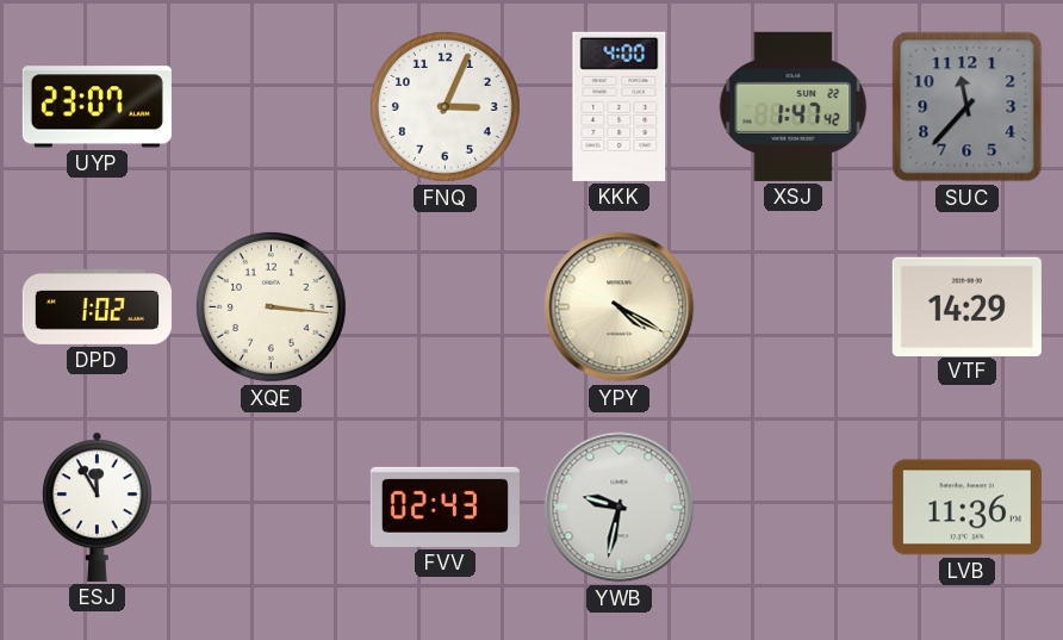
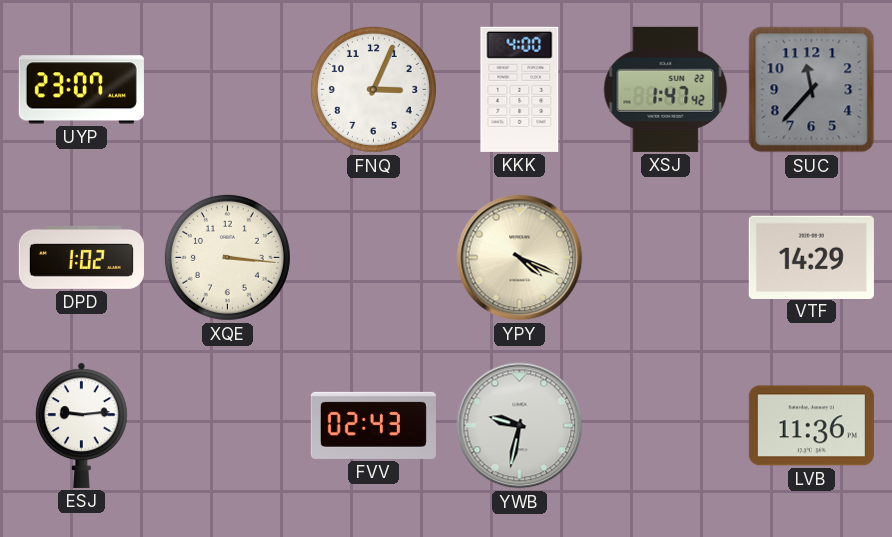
YPY: 4:20 -> 4:19 (520, 258)
ESJ: 11:55 -> 9:14 (82, 425)
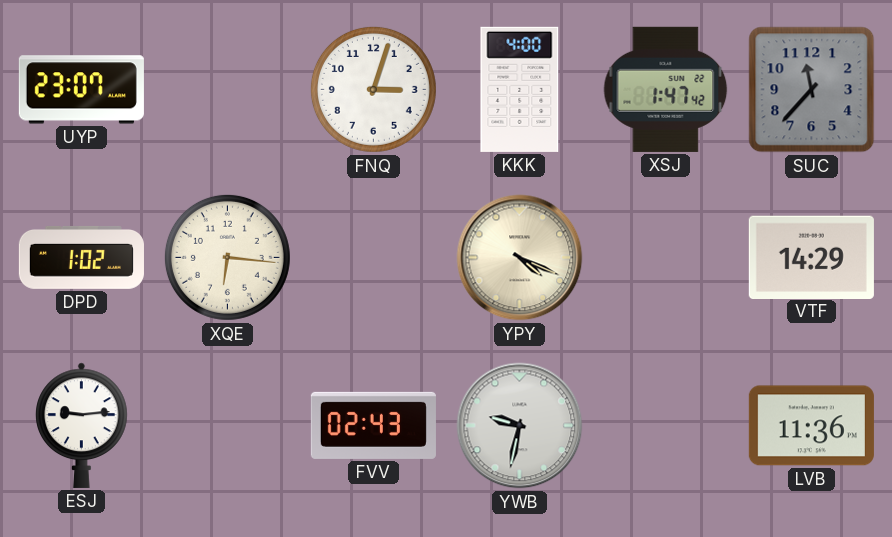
FNQ: 3:04 -> 3:03 (373, 89)
XQE: 3:16 -> 6:16 (227, 257)
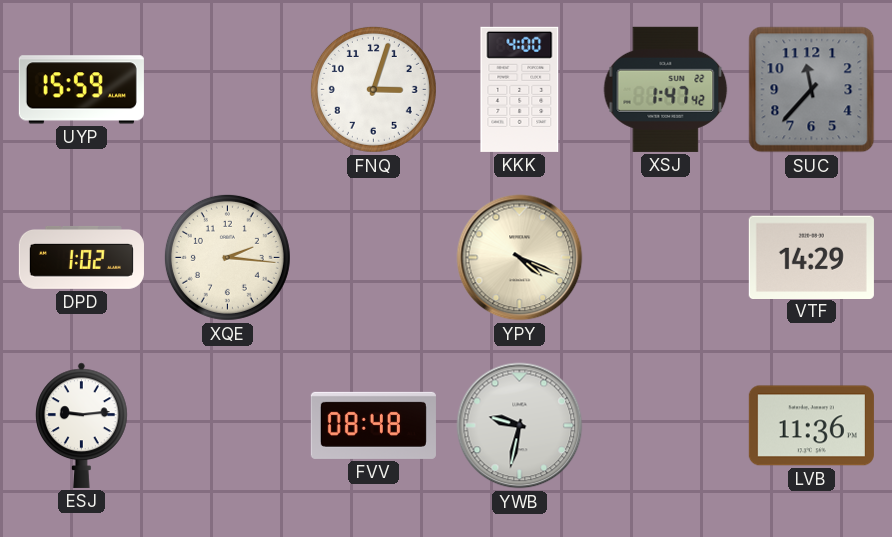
UYP: 23:07 -> 15:59 (81, 90)
XQE: 6:16 -> 2:16 (227, 257)
FVV: 02:43 -> 08:48 (373, 425)
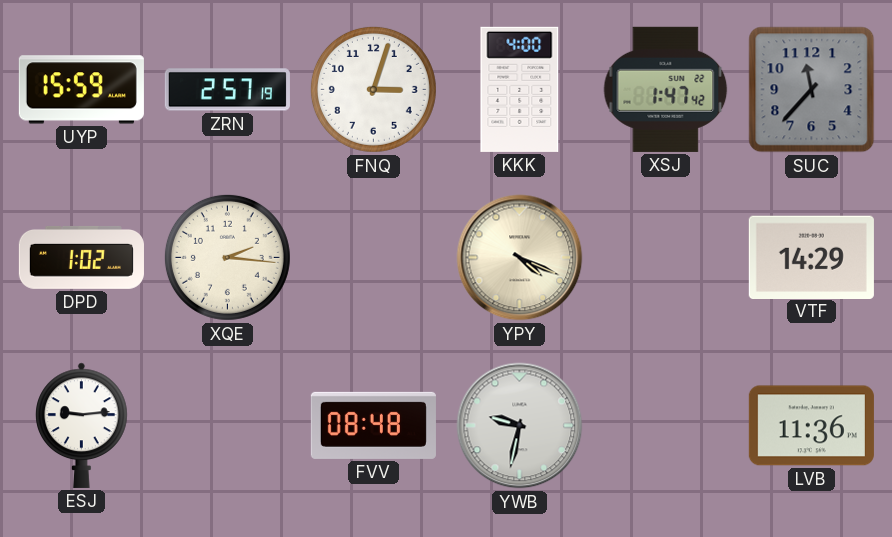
ZRN: none -> 2:57 (227, 90)
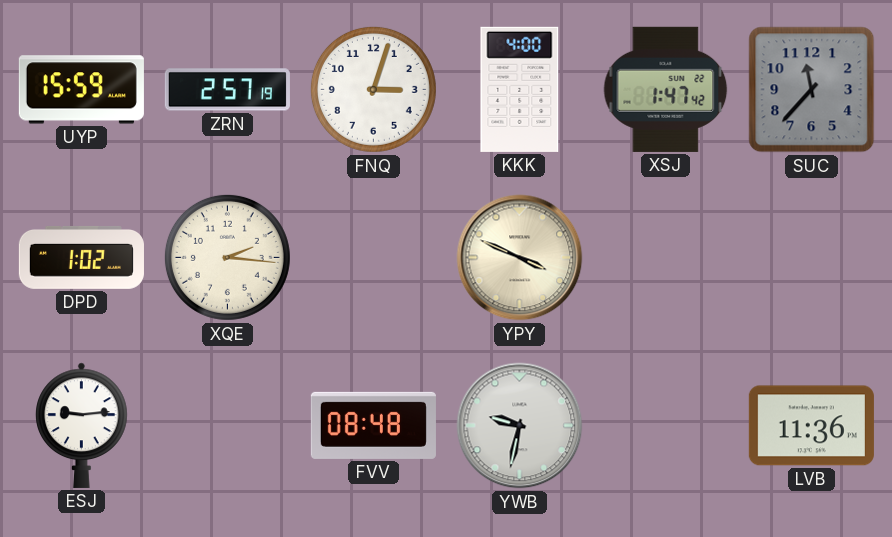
YPY: 4:19 -> 3:49 (520, 258)
VTF: 14:29 -> none (811, 257)
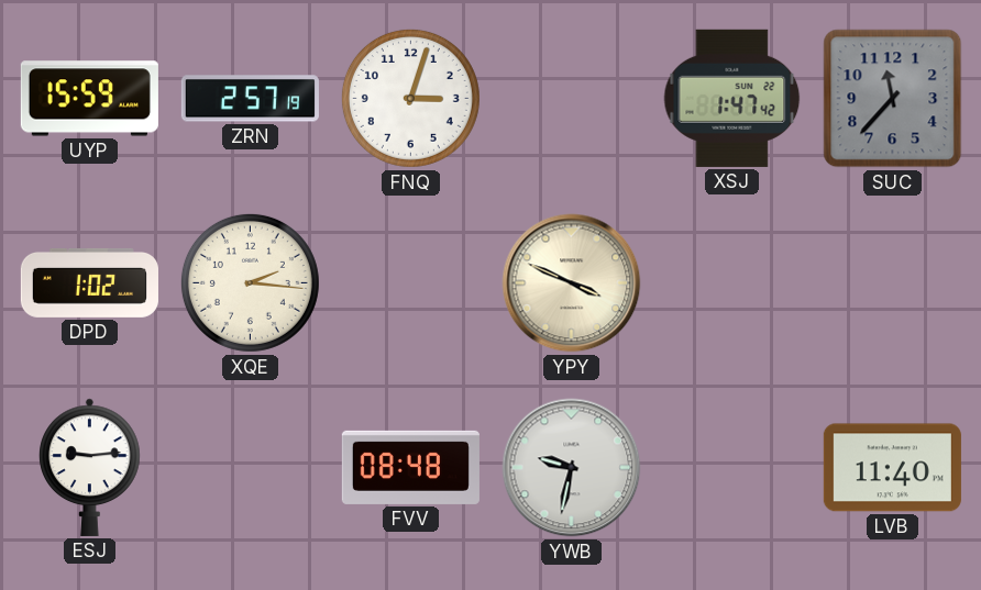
KKK: 4:00 -> none (520, 89)
LVB: 11:36 -> 11:40 (892, 468)
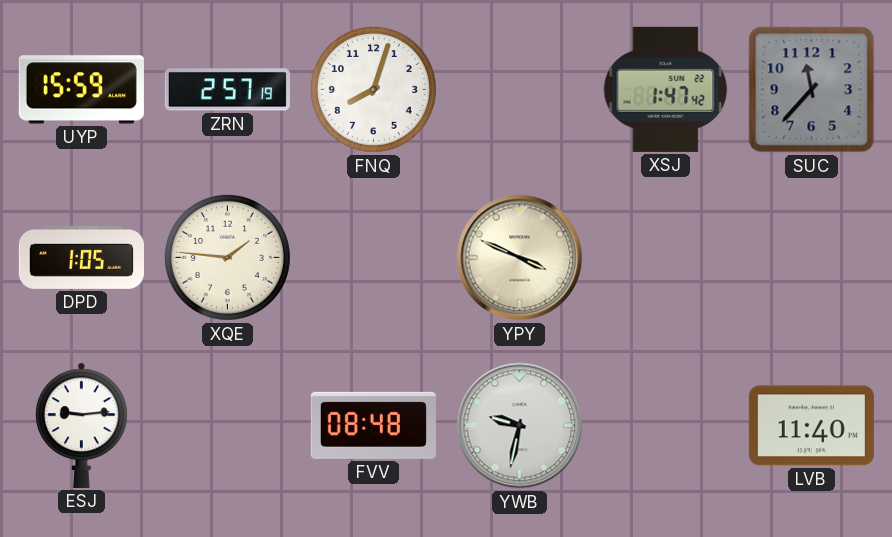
FNQ: 3:03 -> 8:03 (373, 89)
DPD: 1:02 -> 1:05 (81, 257)
XQE: 2:16 -> 1:46 (227, 257)
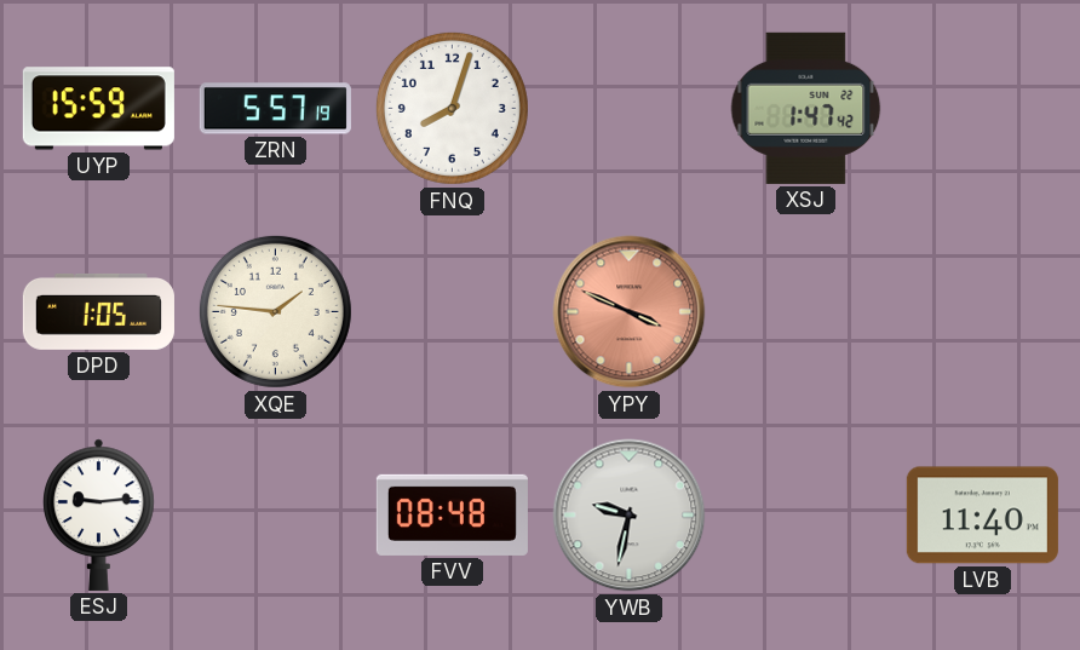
ZRN: 2:57 -> 5:57 (275, 109)
SUC: 11:37 -> none (812, 90)
YPY dial: cream -> salmon (630, 312)
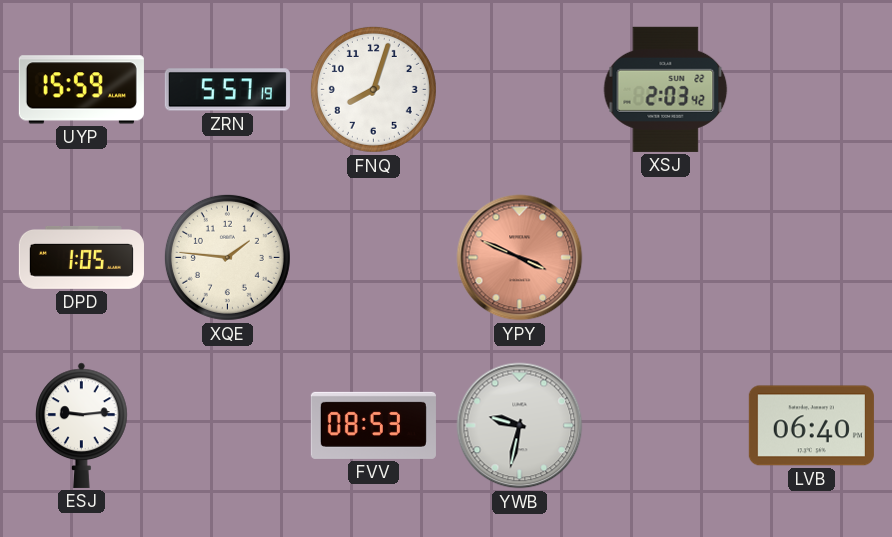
XSJ: 1:47 -> 2:03 (666, 89)
FVV: 08:48 -> 08:53 (373, 425)
LVB: 11:40 -> 06:40 (811, 426)
